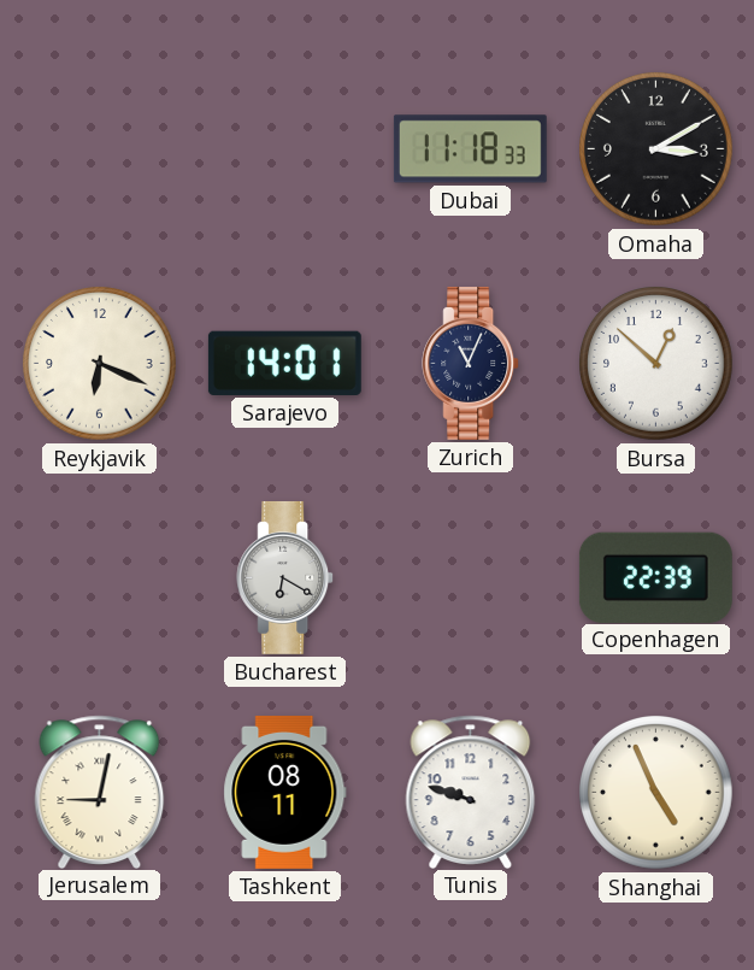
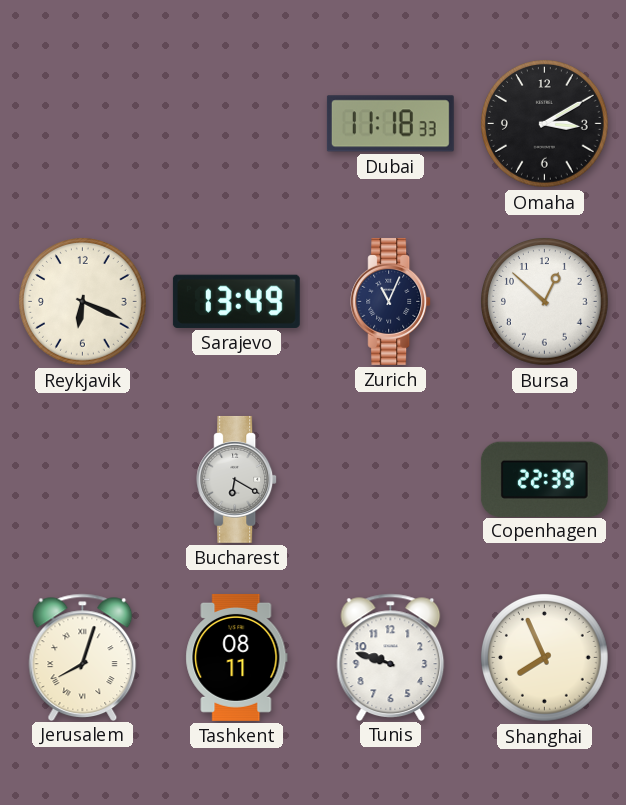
Sarajevo: 14:01 -> 13:49 (236, 301)
Jerusalem: 9:02 -> 8:03 (83, 657)
Shanghai: 4:56 -> 7:56 (545, 658)
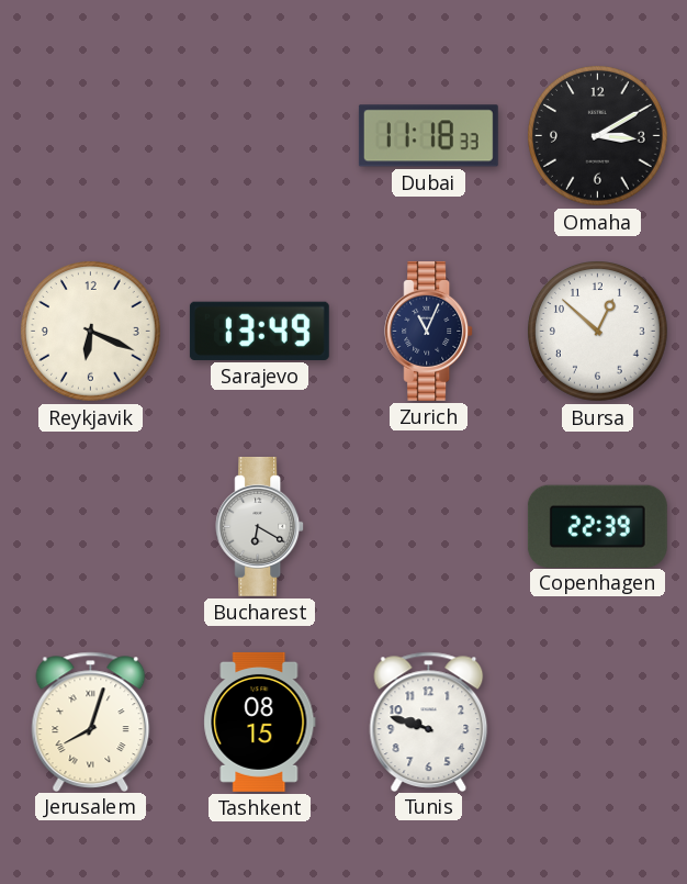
Tashkent: 08:11 -> 08:15 (260, 721)
Shanghai: 7:56 -> none (545, 658)
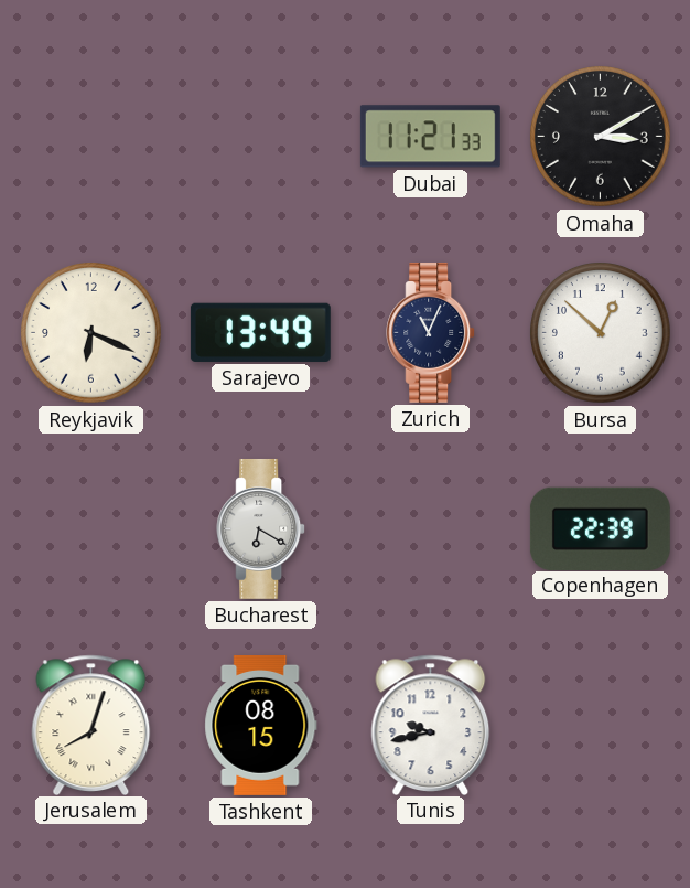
Dubai: 11:18 -> 11:21 (430, 137)
Tunis: 9:48 -> 9:43 (431, 725)
